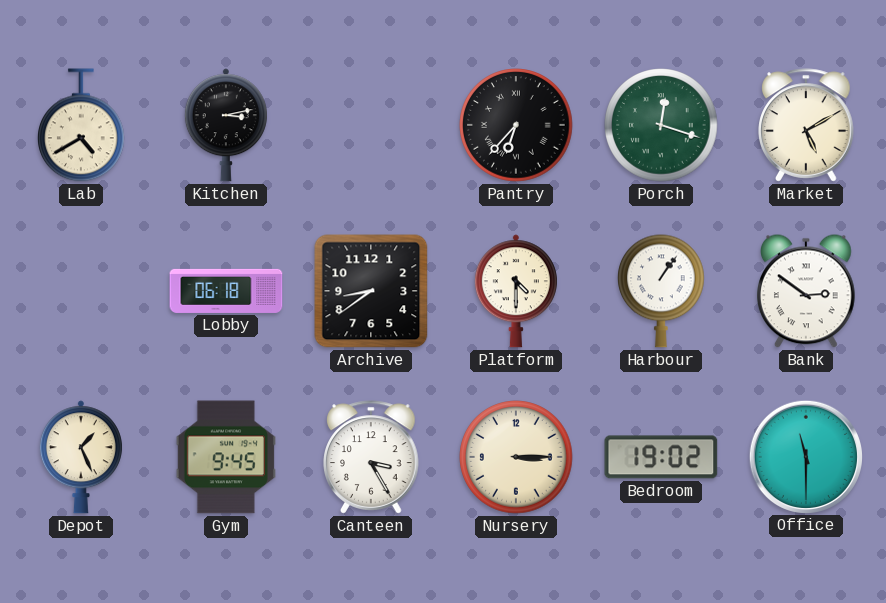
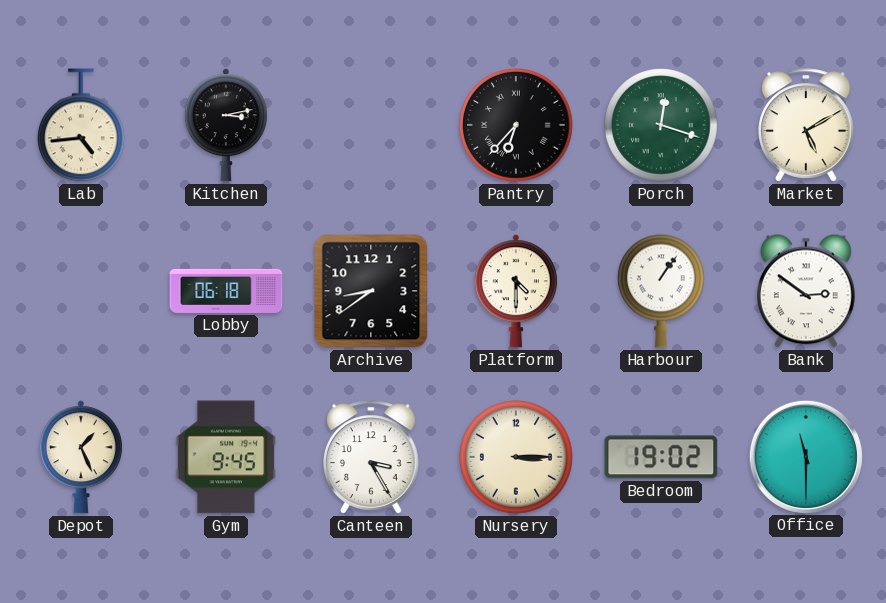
Lab: 4:40 -> 4:44 (82, 125)
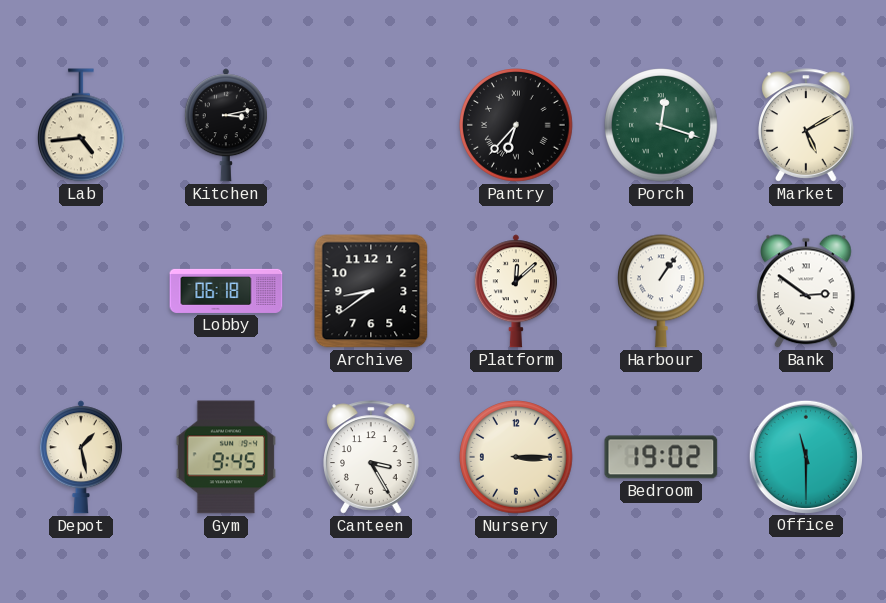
Platform: 4:30 -> 12:08 (516, 291)
Depot: 1:26 -> 1:28 (81, 457)
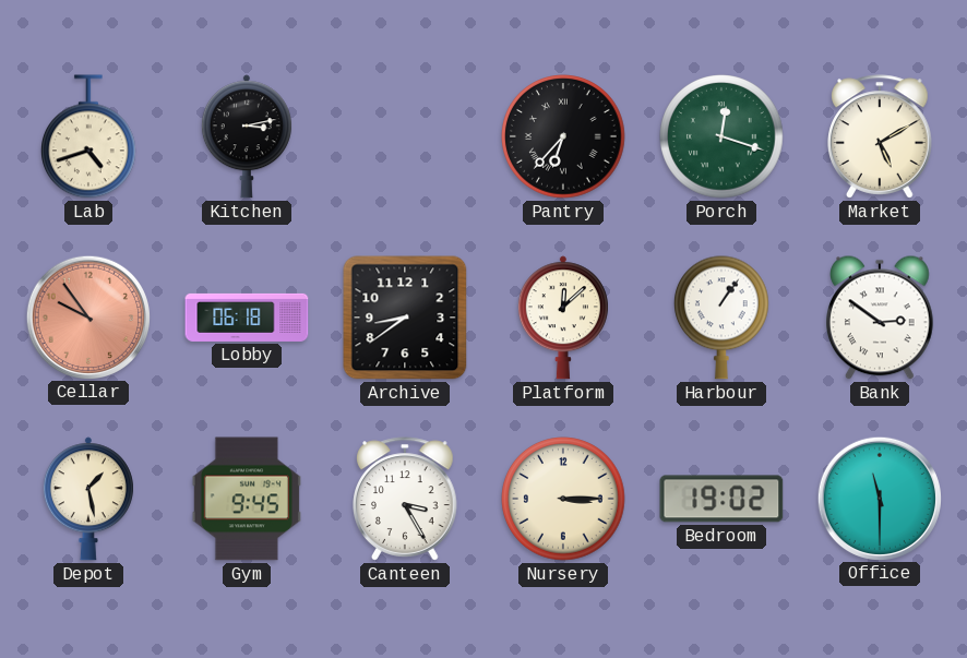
Lab: 4:44 -> 4:42 (89, 136)
Cellar: none -> 9:54 (87, 316)
